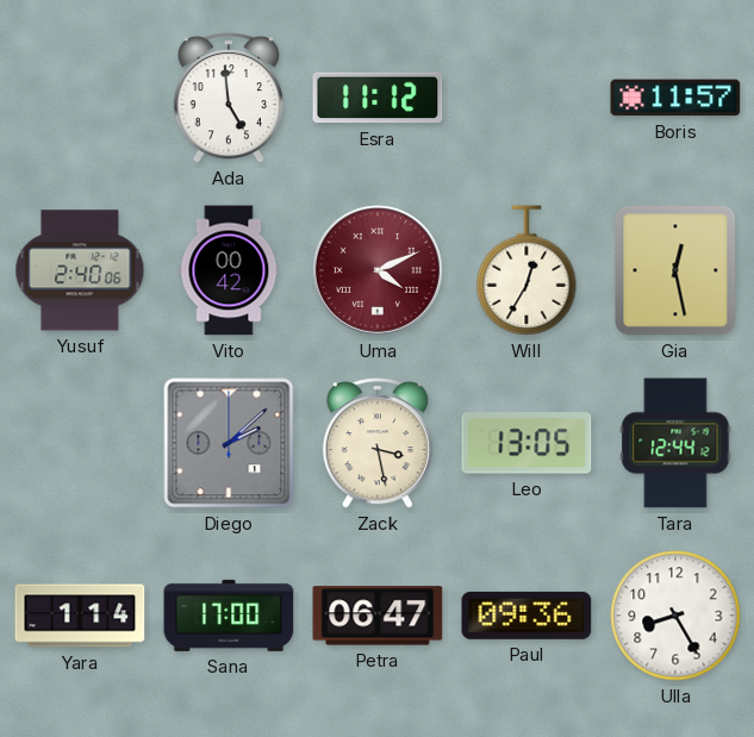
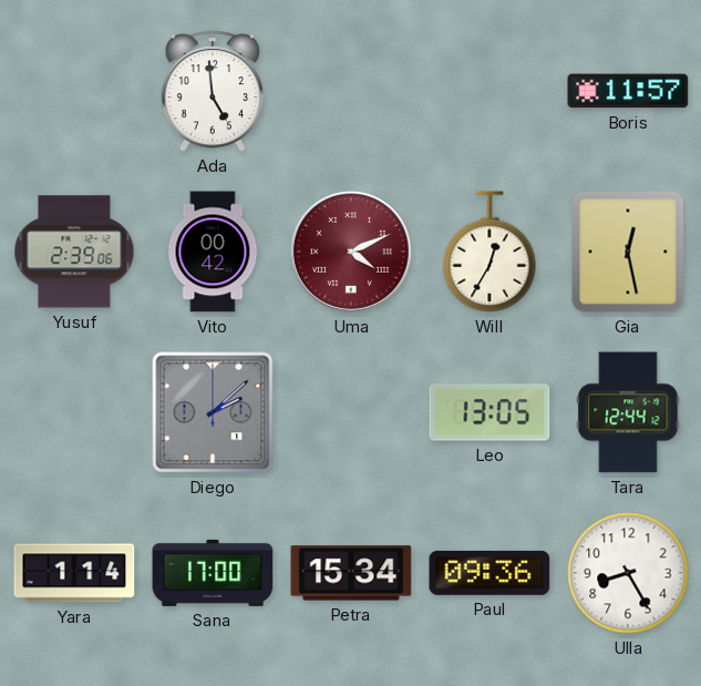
Esra: 11:12 -> none (378, 98)
Yusuf: 2:40 -> 2:39 (74, 252)
Zack: 3:28 -> none (376, 444)
Petra: 06:47 -> 15:34 (351, 573)
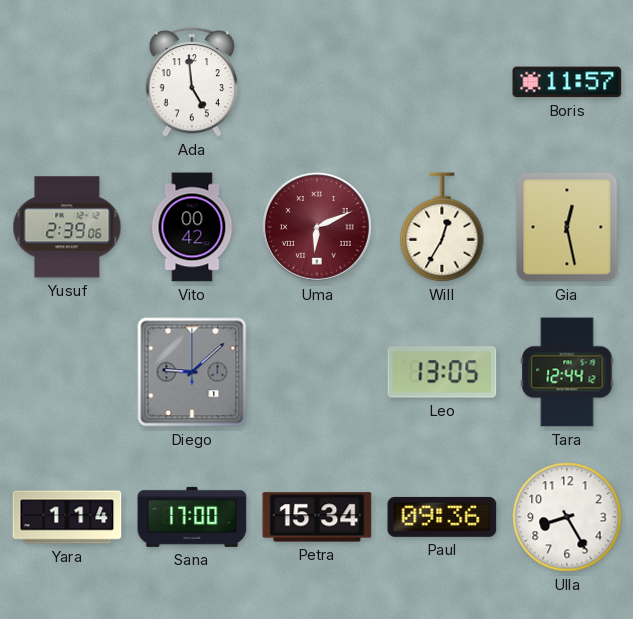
Uma: 4:11 -> 6:11 (317, 227)
Diego: 2:08 -> 9:08 (192, 372)
